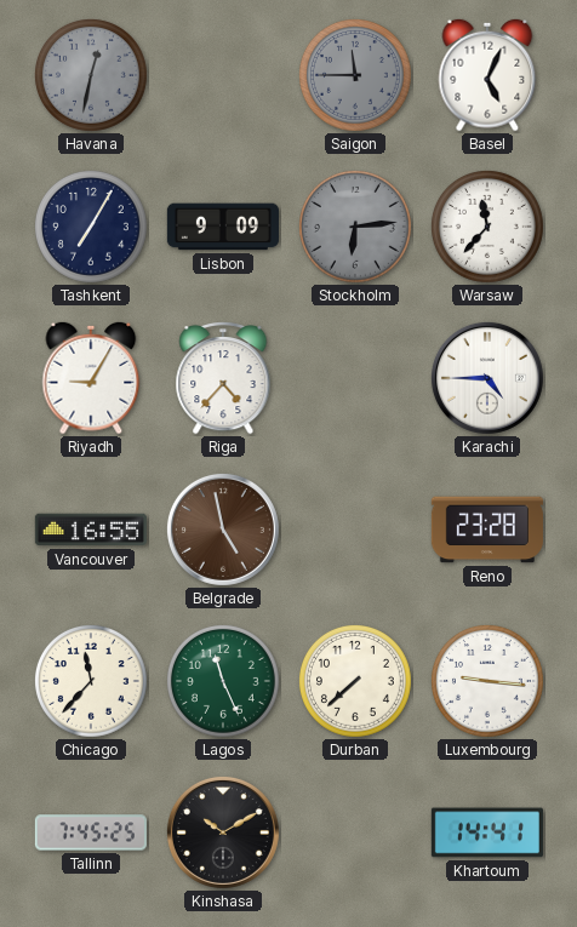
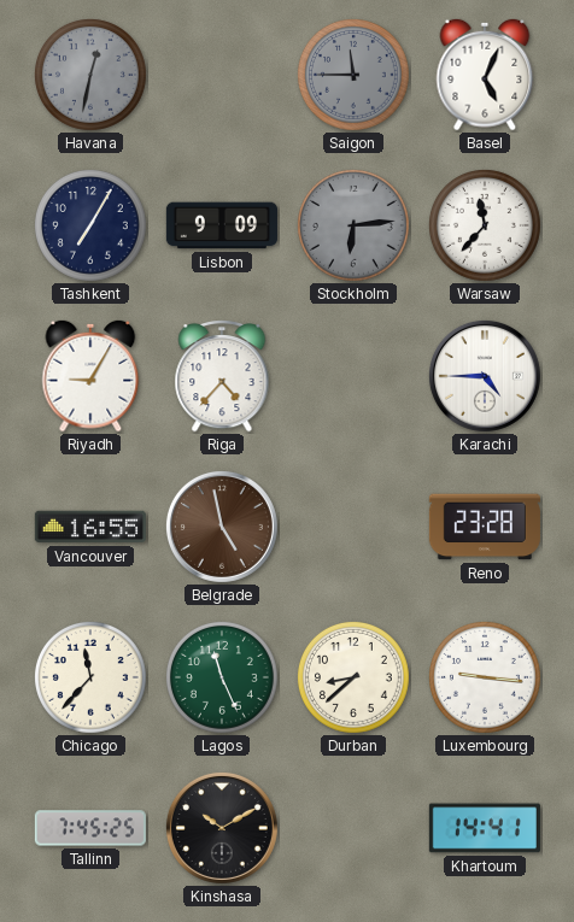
Durban: 7:38 -> 8:38 (353, 677)
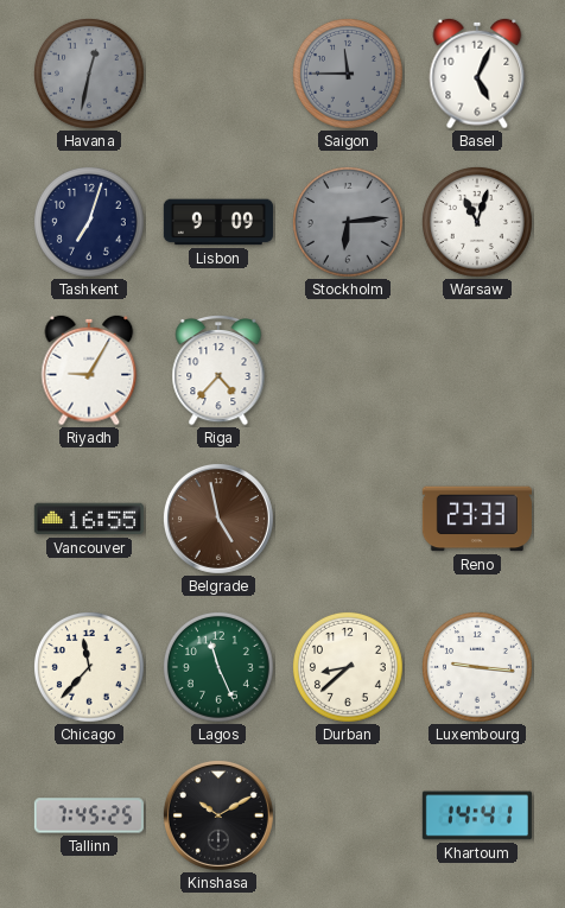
Tashkent: 7:05 -> 7:03 (89, 222)
Warsaw: 11:37 -> 11:03 (477, 222)
Karachi: 4:45 -> none (485, 376)
Reno: 23:28 -> 23:33 (477, 519)
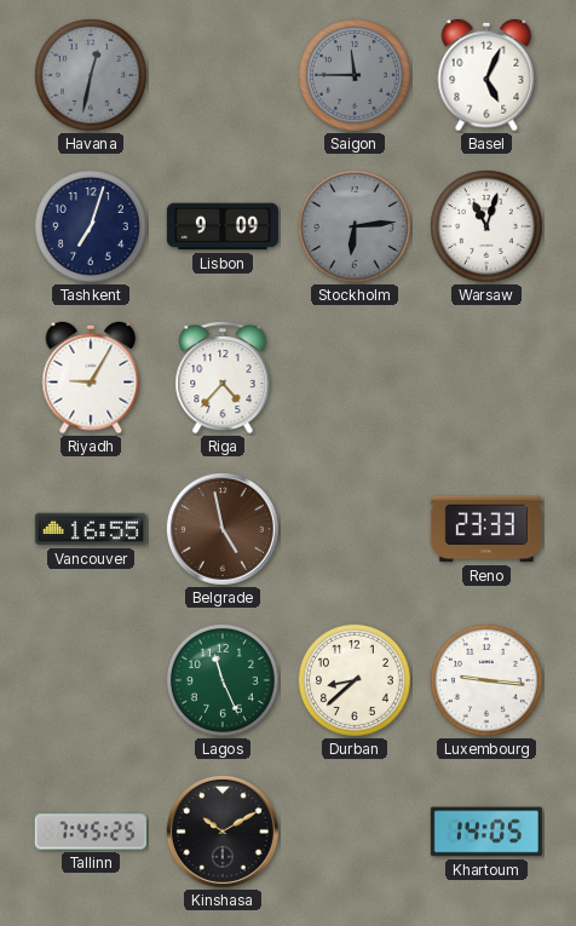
Chicago: 11:37 -> none (89, 667)
Khartoum: 14:41 -> 14:05 (486, 832)
